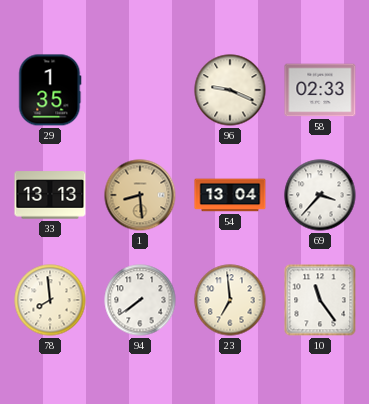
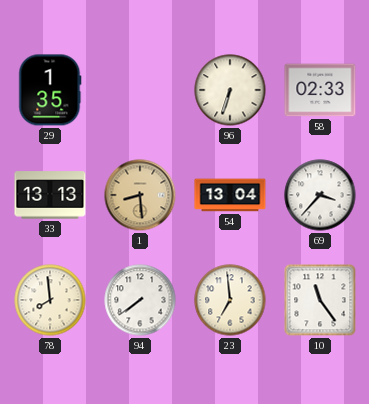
96: 9:19 -> 6:33 (230, 90)
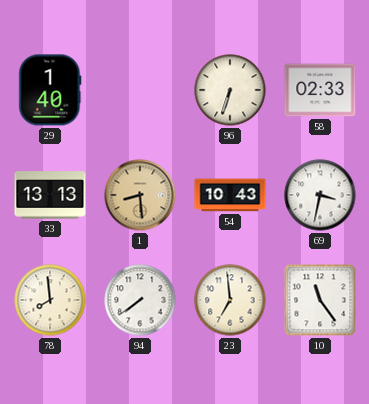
29: 1:35 -> 1:40 (50, 90)
54: 13:04 -> 10:43 (230, 195)
69: 3:37 -> 3:32 (320, 195)
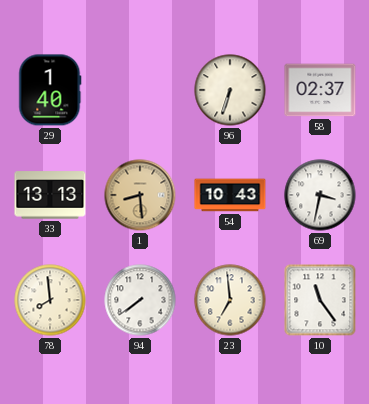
58: 02:33 -> 02:37 (320, 90)
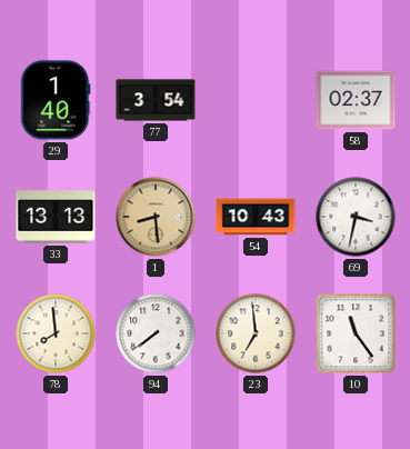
77: none -> 3:54 (156, 100)
96: 6:33 -> none (230, 90)
